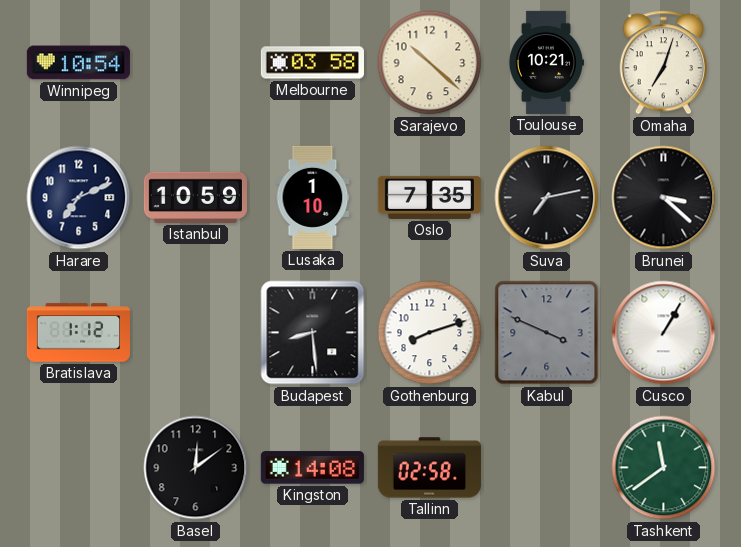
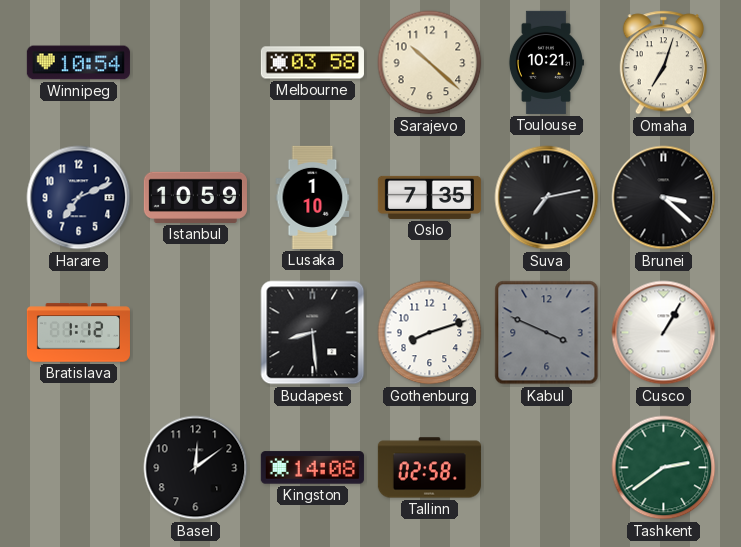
Tashkent: 11:39 -> 2:39 (664, 468)
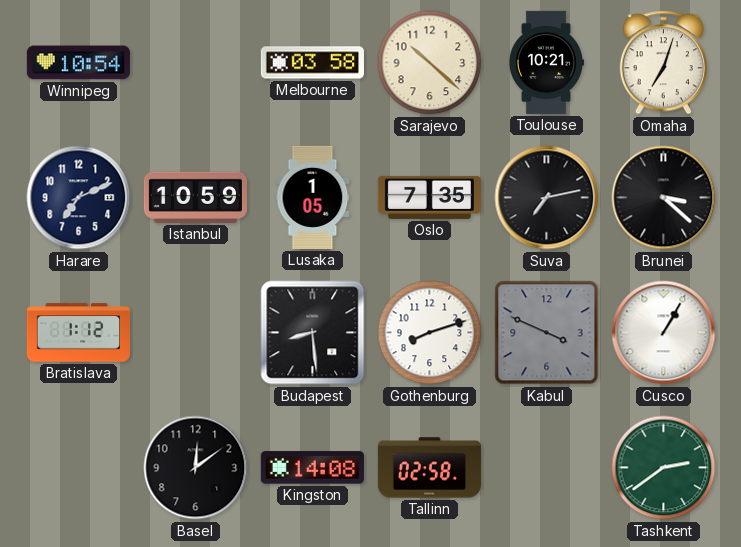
Lusaka: 1:10 -> 1:05 (313, 197)
